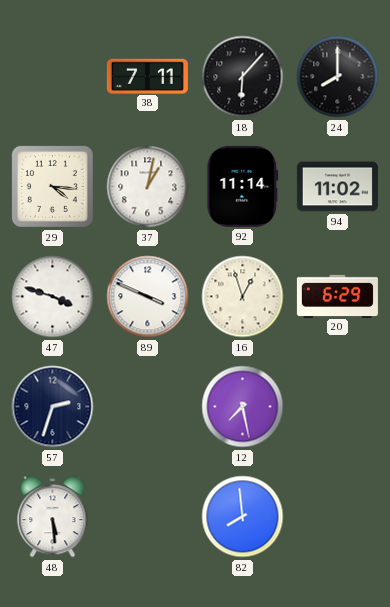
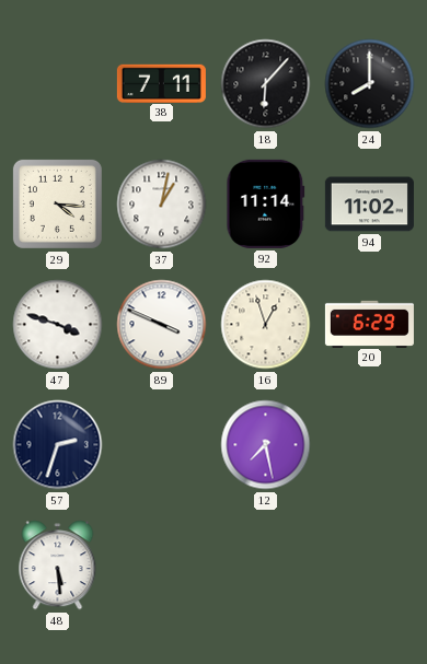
82: 7:59 -> none (243, 517)
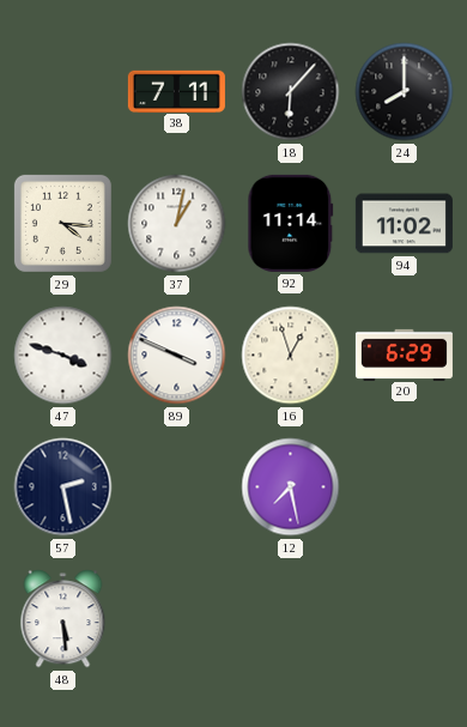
57: 2:33 -> 2:28 (63, 487)
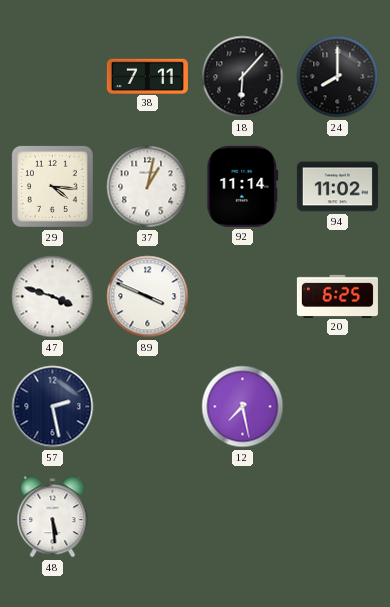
16: 12:57 -> none (291, 356)
20: 6:29 -> 6:25 (337, 296)
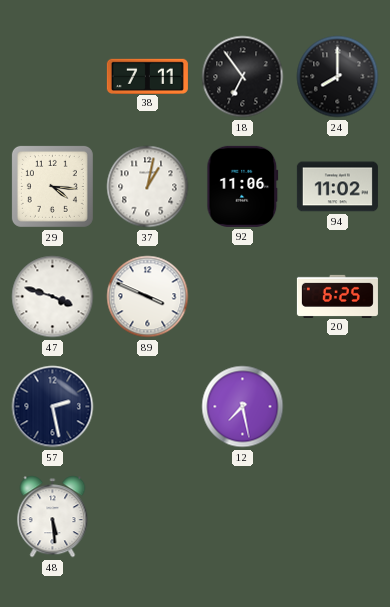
18: 6:07 -> 6:54 (243, 77)
92: 11:14 -> 11:06 (243, 186)
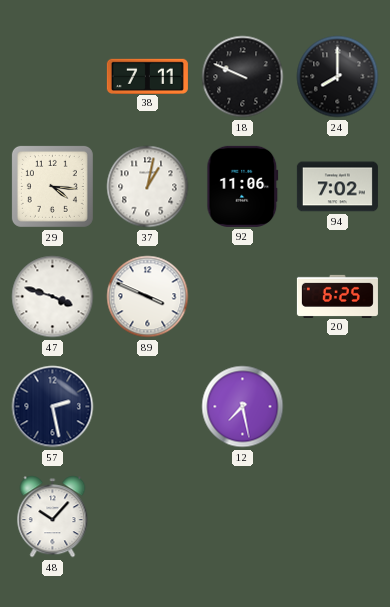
18: 6:54 -> 9:49 (243, 77)
94: 11:02 -> 7:02 (337, 187)
48: 5:29 -> 10:07 (53, 517)
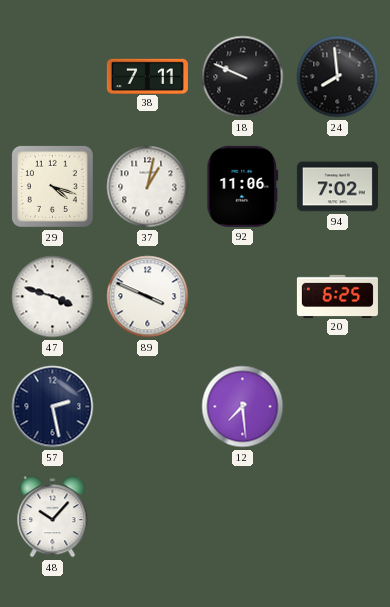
24: 8:00 -> 7:59 (338, 77)
29: 4:16 -> 4:18 (52, 186)
12: 7:28 -> 7:29 (243, 407)
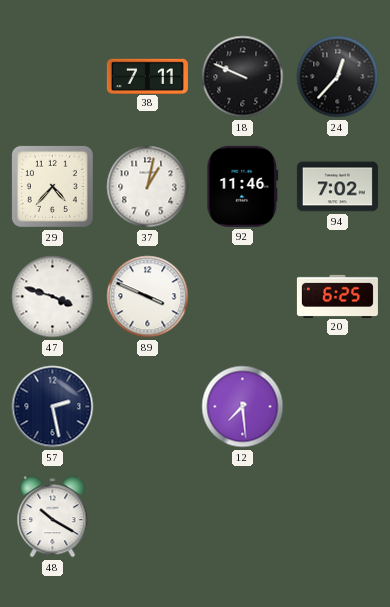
24: 7:59 -> 12:37 (338, 77)
29: 4:18 -> 4:37 (52, 186)
92: 11:06 -> 11:46 (243, 186)
48: 10:07 -> 10:20 (53, 517)
